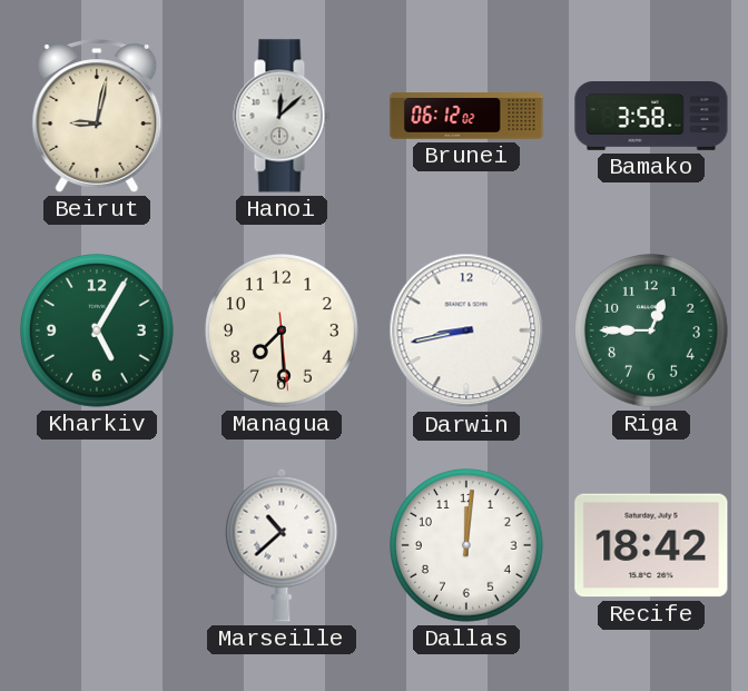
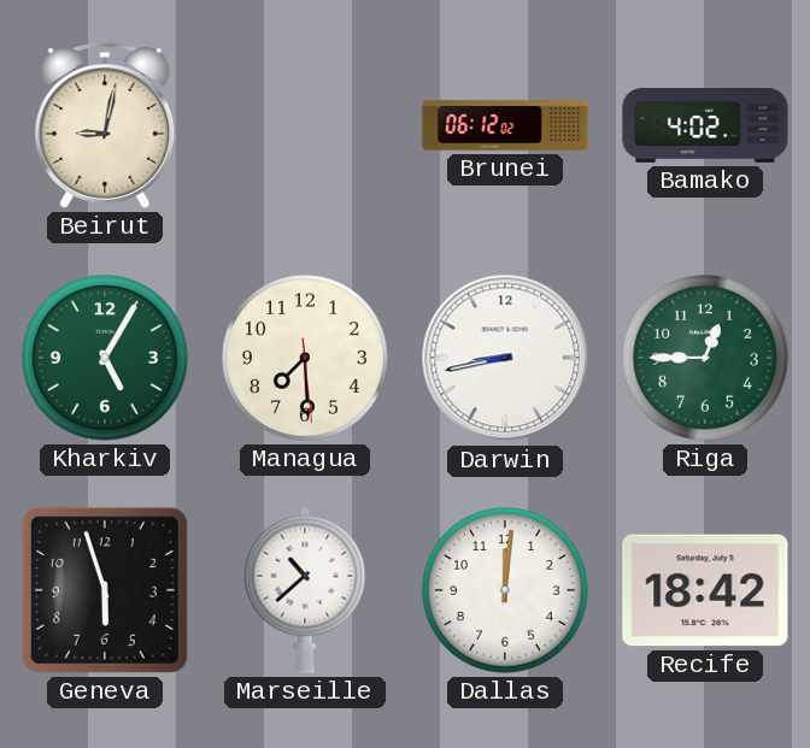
Hanoi: 12:08 -> none (282, 116)
Bamako: 3:58 -> 4:02 (705, 126)
Geneva: none -> 5:57 (105, 590)
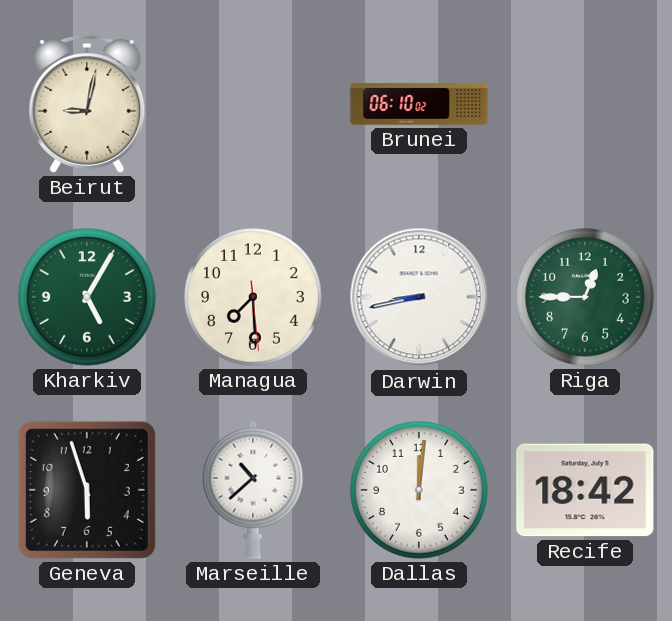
Brunei: 06:12 -> 06:10 (419, 104)
Bamako: 4:02 -> none (705, 126)
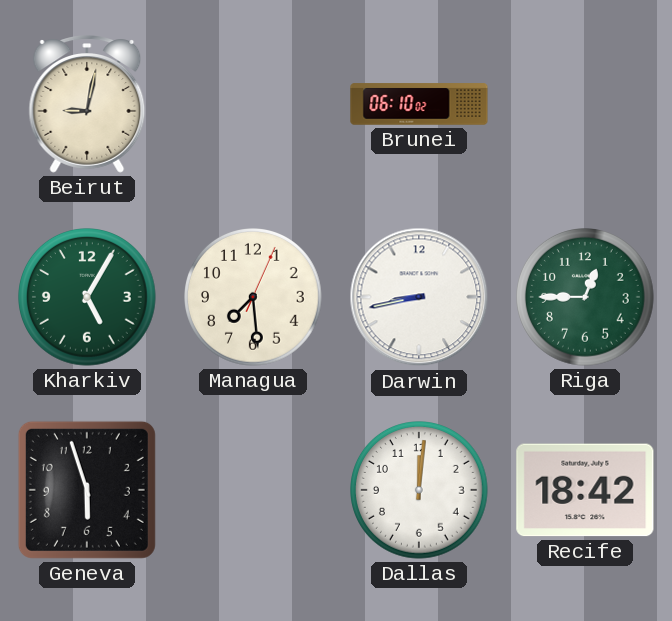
Managua: 7:29:29 -> 7:29:04 (254, 298)
Marseille: 10:38 -> none (253, 490)
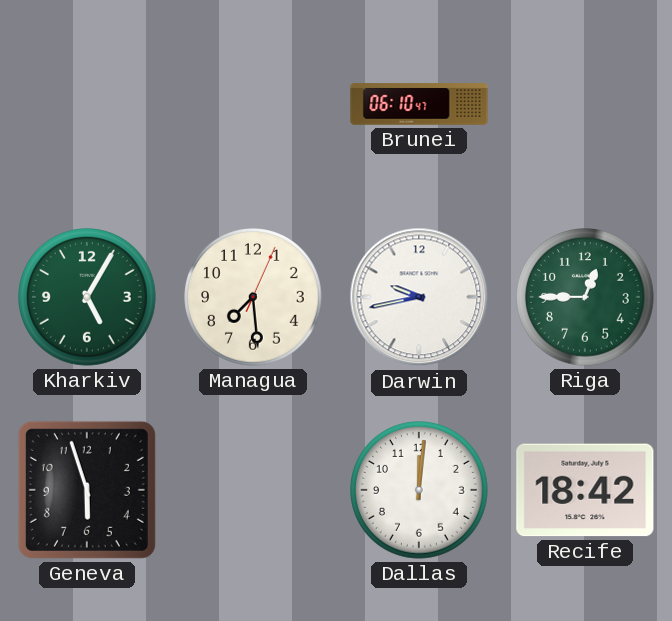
Beirut: 9:02 -> none (87, 104)
Brunei: 06:10:02 -> 06:10:47 (419, 104)
Darwin: 8:43 -> 9:43 (419, 297)
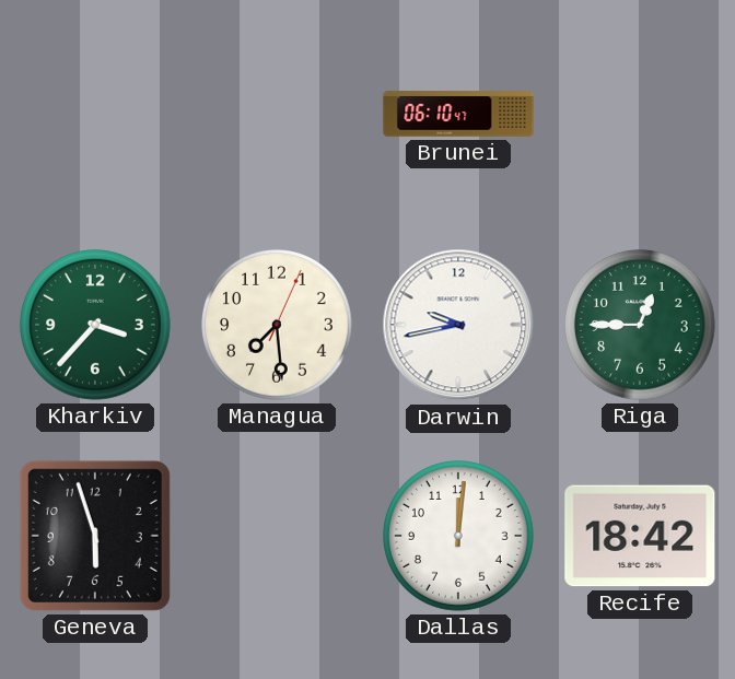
Kharkiv: 5:05 -> 3:37 (96, 326)
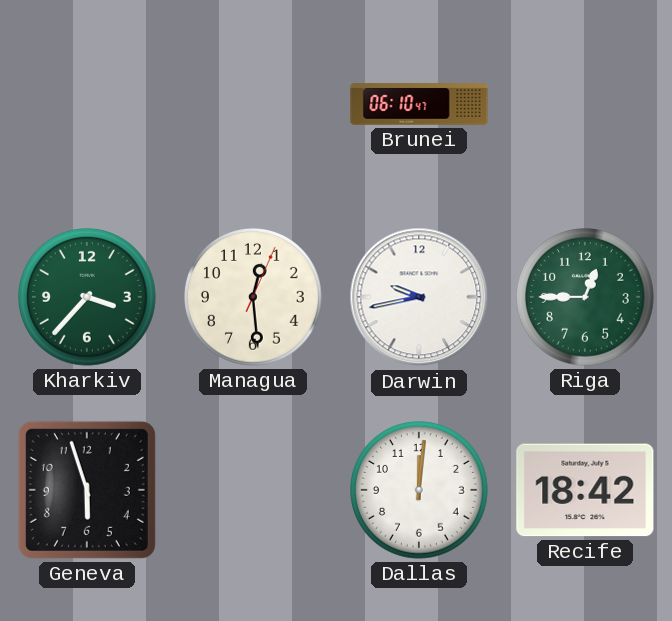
Managua: 7:29 -> 12:29 (254, 298)
